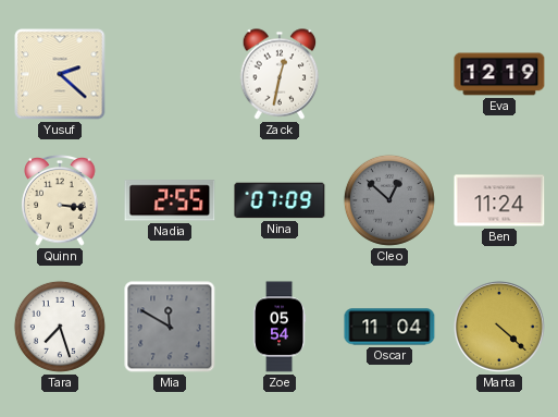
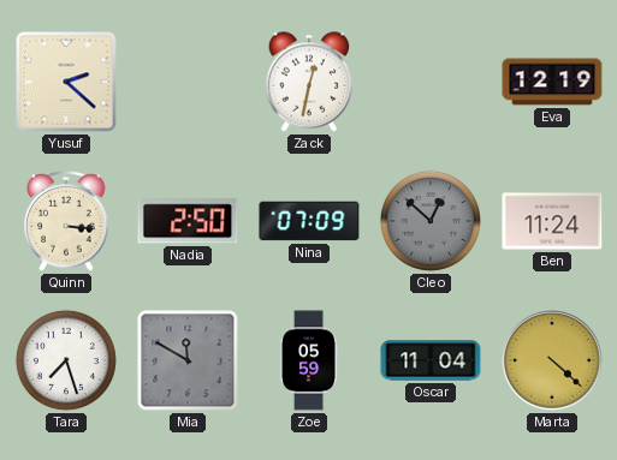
Nadia: 2:55 -> 2:50 (188, 221)
Zoe: 05:54 -> 05:59 (309, 360)
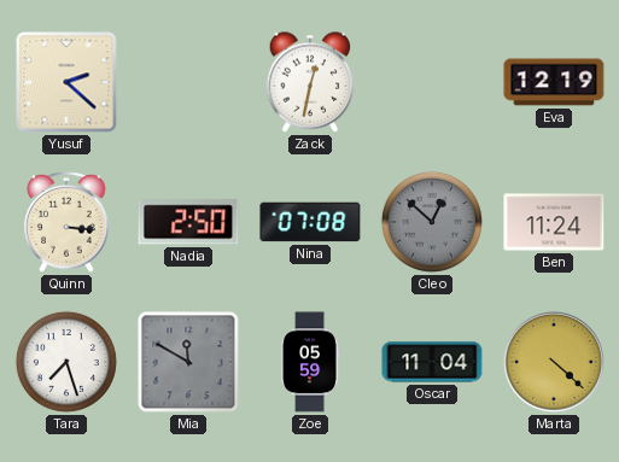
Nina: 07:09 -> 07:08 (310, 222)
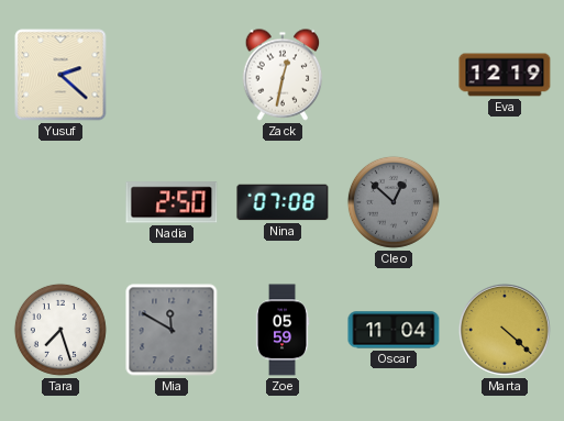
Quinn: 3:16 -> none (66, 222)
Ben: 11:24 -> none (554, 222)
